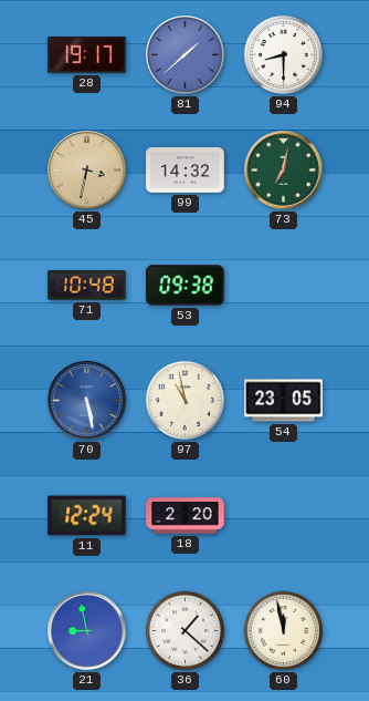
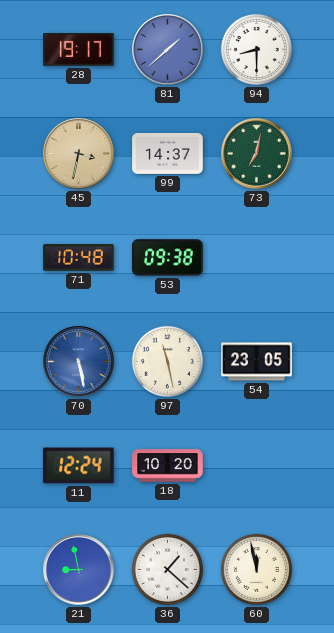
99: 14:32 -> 14:37 (168, 154)
97: 10:58 -> 11:28 (167, 361)
18: 2:20 -> 10:20 (168, 466)
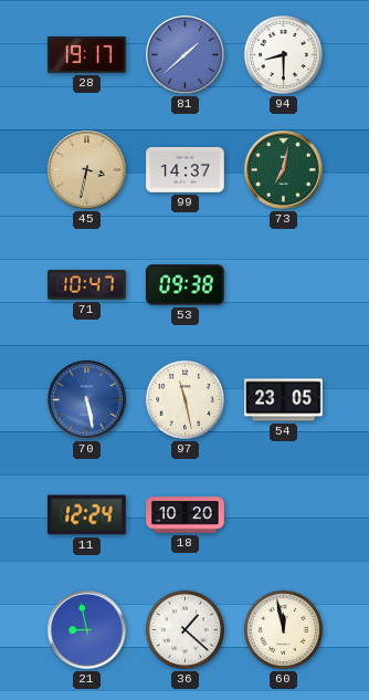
71: 10:48 -> 10:47 (87, 285)
